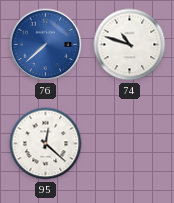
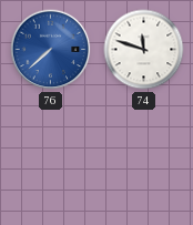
74: 10:48 -> 11:48 (144, 50)
95: 12:22 -> none (46, 144)
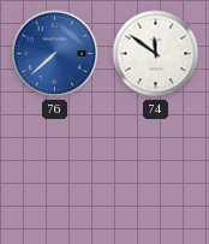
74: 11:48 -> 11:51 (156, 54)
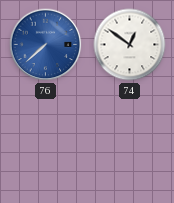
74: 11:51 -> 12:51 (130, 45)
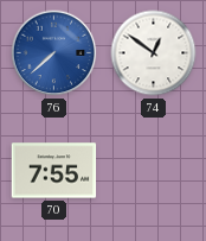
70: none -> 7:55 (54, 171)
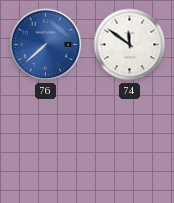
74: 12:51 -> 11:51 (130, 45)
70: 7:55 -> none (54, 171)
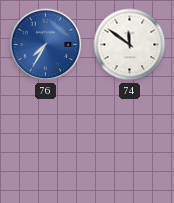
76: 7:38 -> 7:35 (46, 45)
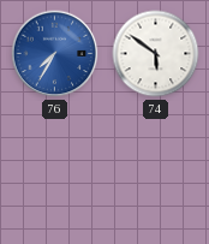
74: 11:51 -> 5:51 (156, 54)
